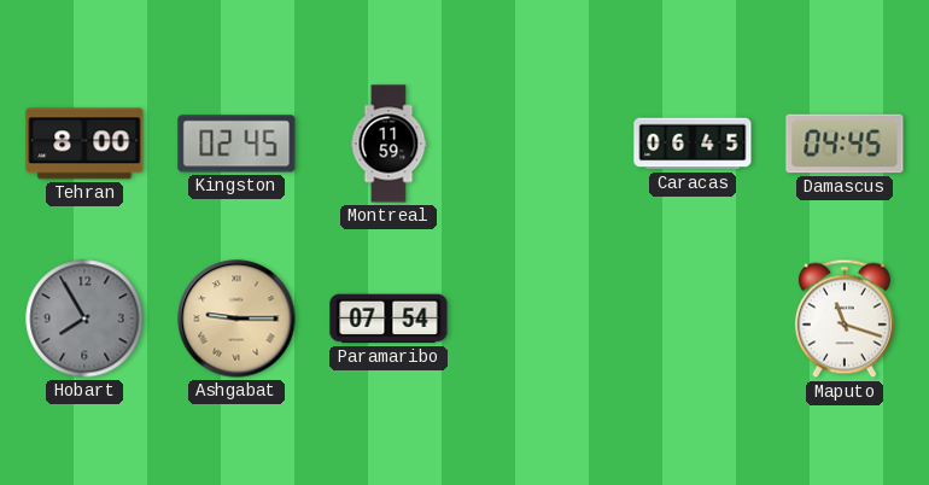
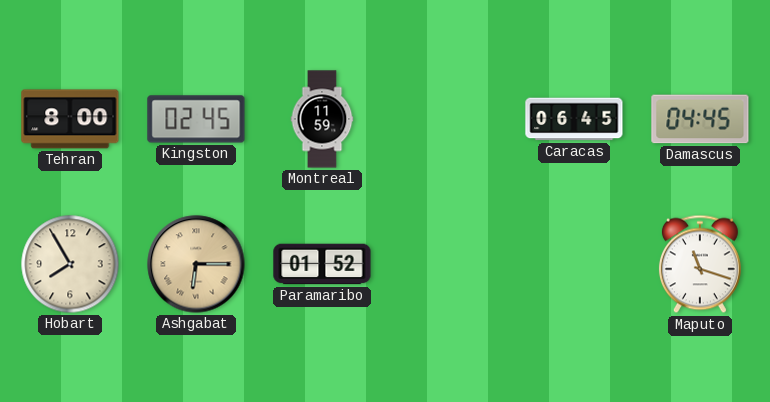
Hobart dial: grey -> cream (70, 264)
Ashgabat: 9:15 -> 6:15 (196, 264)
Paramaribo: 07:54 -> 01:52 (322, 264)
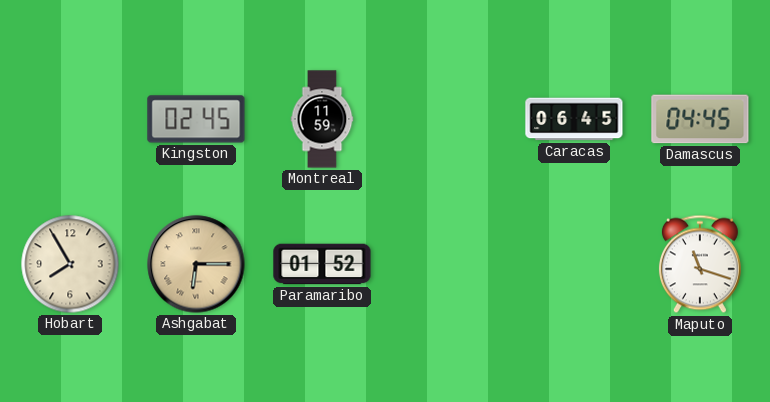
Tehran: 8:00 -> none (70, 119)
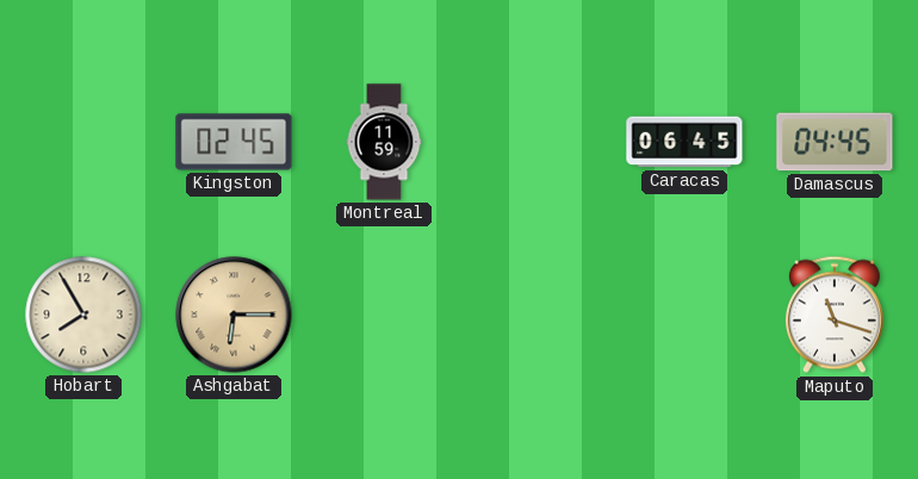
Paramaribo: 01:52 -> none (322, 264)
